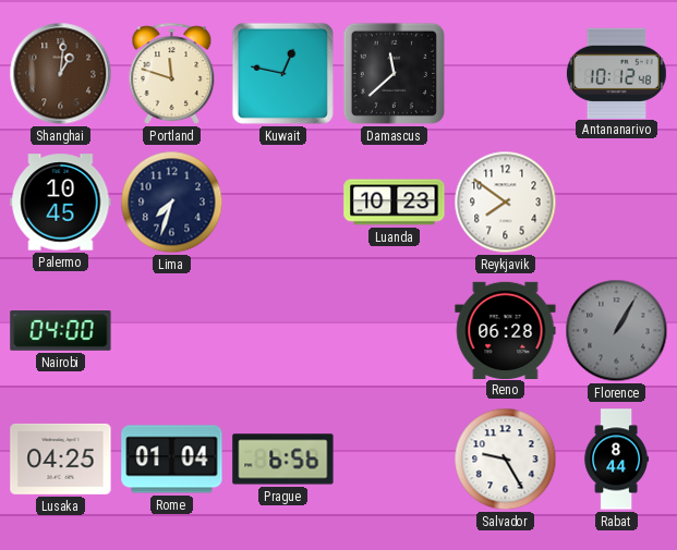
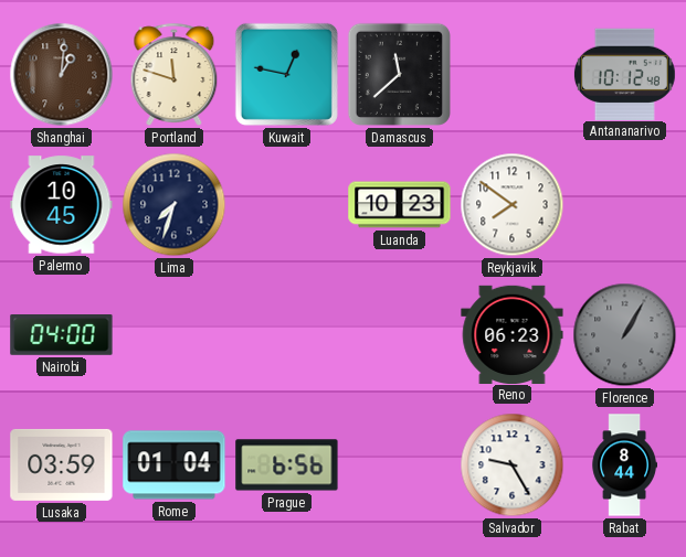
Reno: 06:28 -> 06:23 (513, 334)
Lusaka: 04:25 -> 03:59 (62, 464)
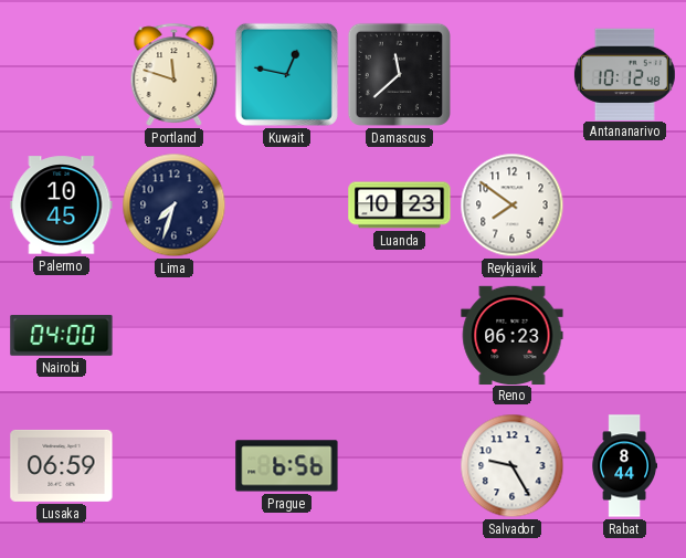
Shanghai: 1:01 -> none (62, 75)
Florence: 1:05 -> none (625, 335)
Lusaka: 03:59 -> 06:59 (62, 465)
Rome: 01:04 -> none (175, 465)
